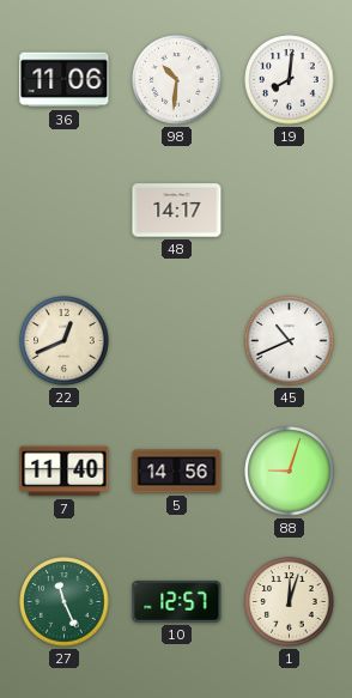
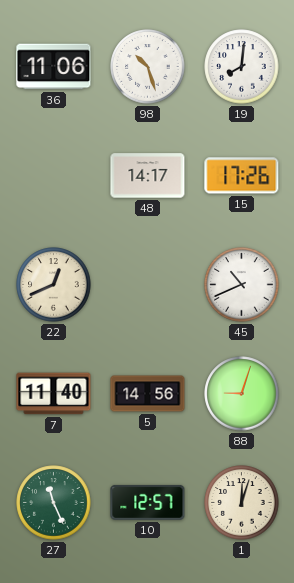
98: 10:31 -> 10:27 (148, 67)
15: none -> 17:26 (242, 176)
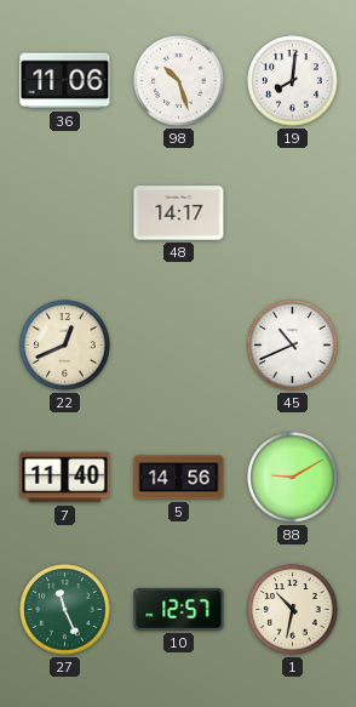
15: 17:26 -> none (242, 176)
88: 9:03 -> 9:10 (293, 478)
1: 12:03 -> 10:32 (293, 610)
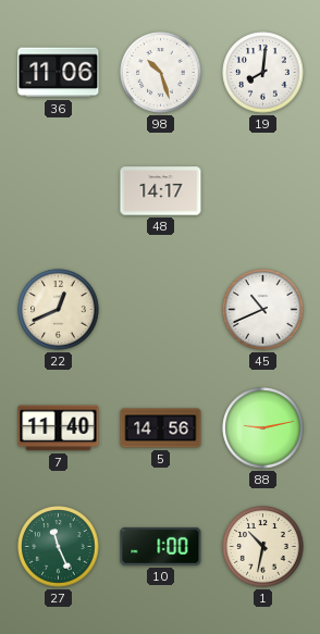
88: 9:10 -> 9:13 (263, 428)
10: 12:57 -> 1:00 (161, 546)
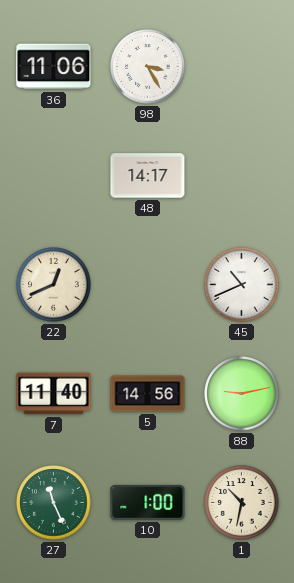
98: 10:27 -> 3:25 (148, 67)
19: 8:01 -> none (263, 73)
